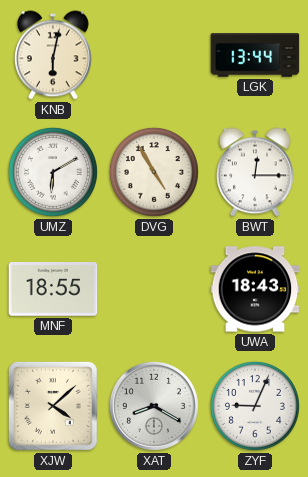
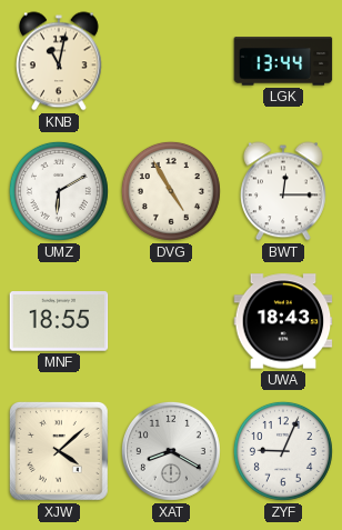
KNB: 6:02 -> 11:02 (59, 61)
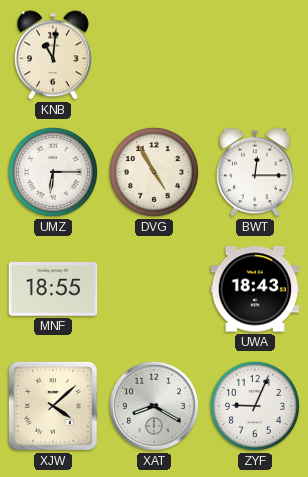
KNB: 11:02 -> 11:01 (53, 55)
LGK: 13:44 -> none (283, 61)
UMZ: 6:10 -> 6:15 (53, 172)
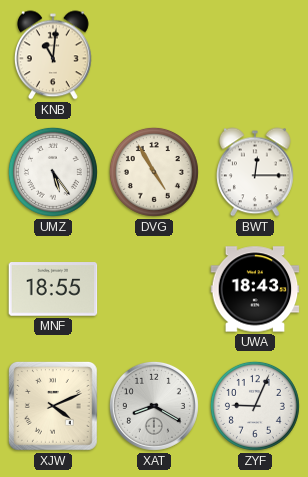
UMZ: 6:15 -> 5:24 (53, 172)
XJW: 4:08 -> 4:11 (53, 406)
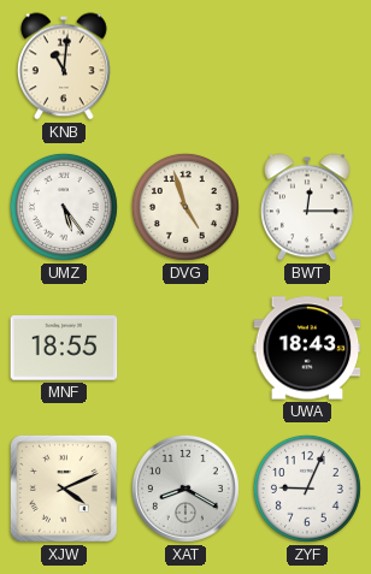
DVG: 4:55 -> 4:57 (185, 207)
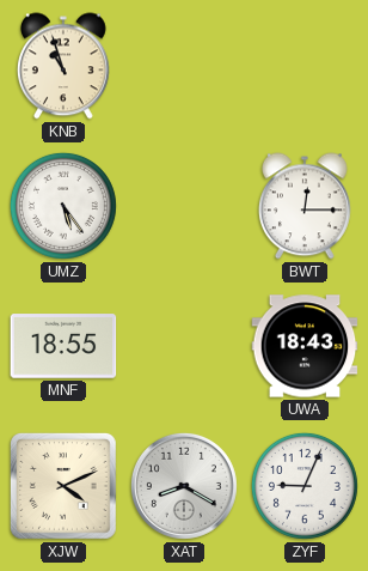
KNB: 11:01 -> 10:57 (63, 66)
DVG: 4:57 -> none (185, 207)
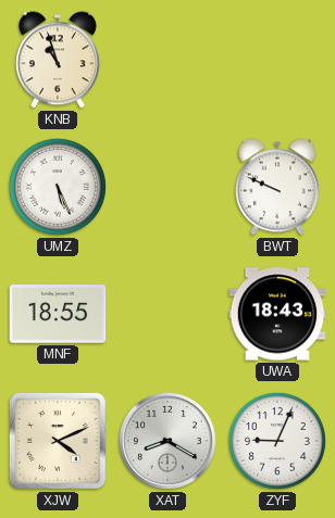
UMZ: 5:24 -> 5:26 (58, 187)
BWT: 12:15 -> 9:49 (277, 187)
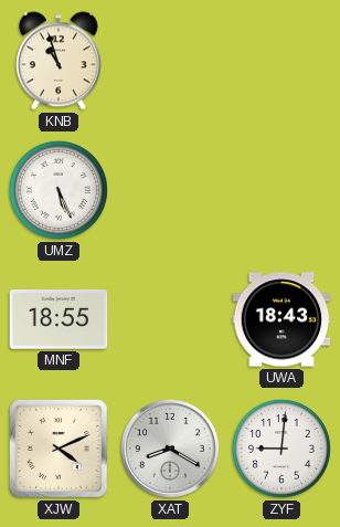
BWT: 9:49 -> none (277, 187)
ZYF: 9:04 -> 9:01 (281, 449)
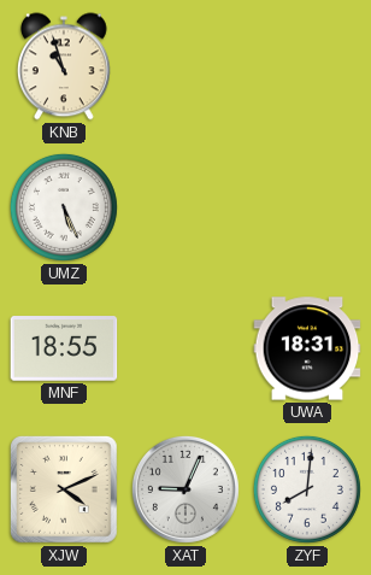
UWA: 18:43 -> 18:31 (307, 348)
XAT: 8:20 -> 9:04 (185, 489)
ZYF: 9:01 -> 8:01 (307, 489)
